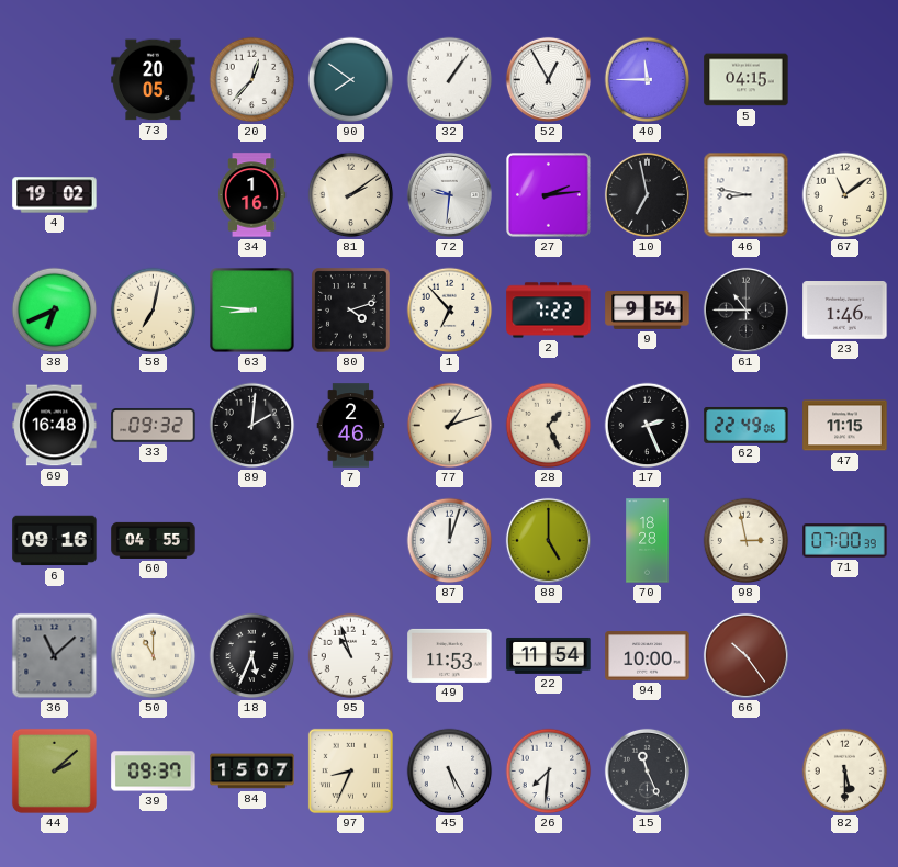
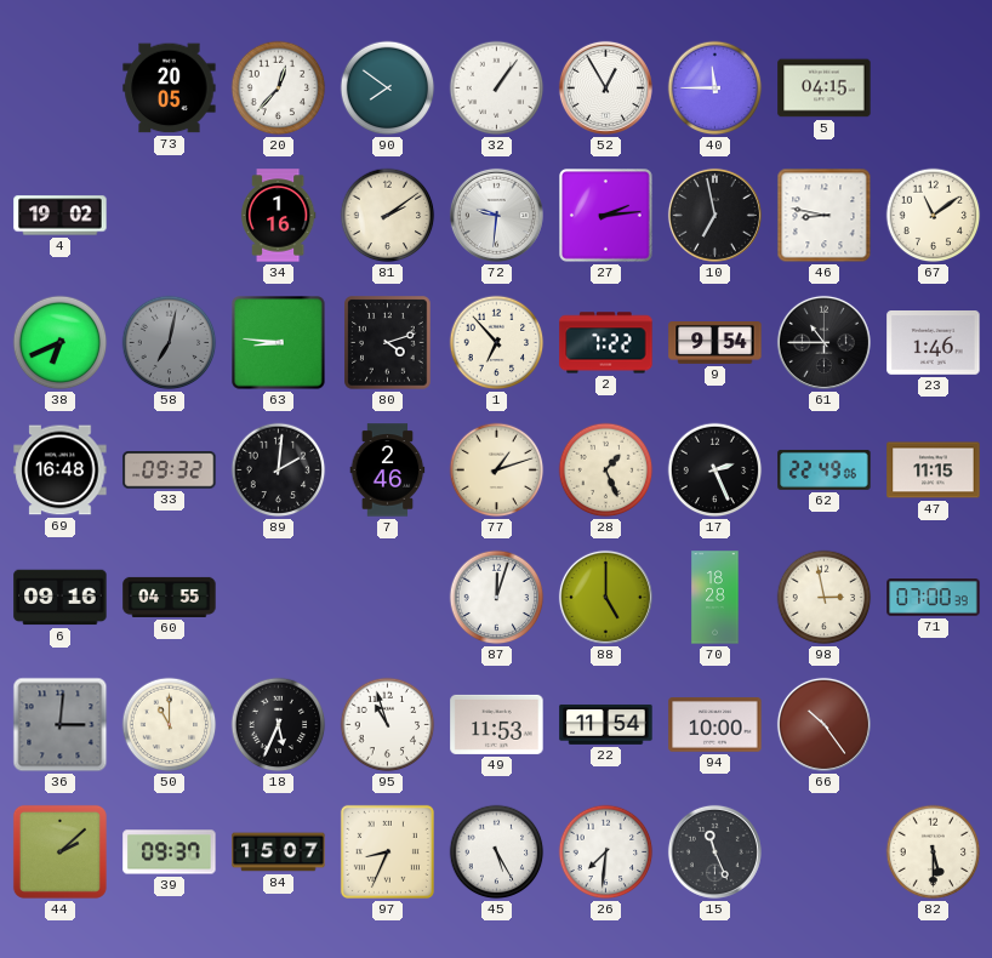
58 dial: cream -> grey (170, 343)
36: 11:08 -> 3:01 (61, 725)
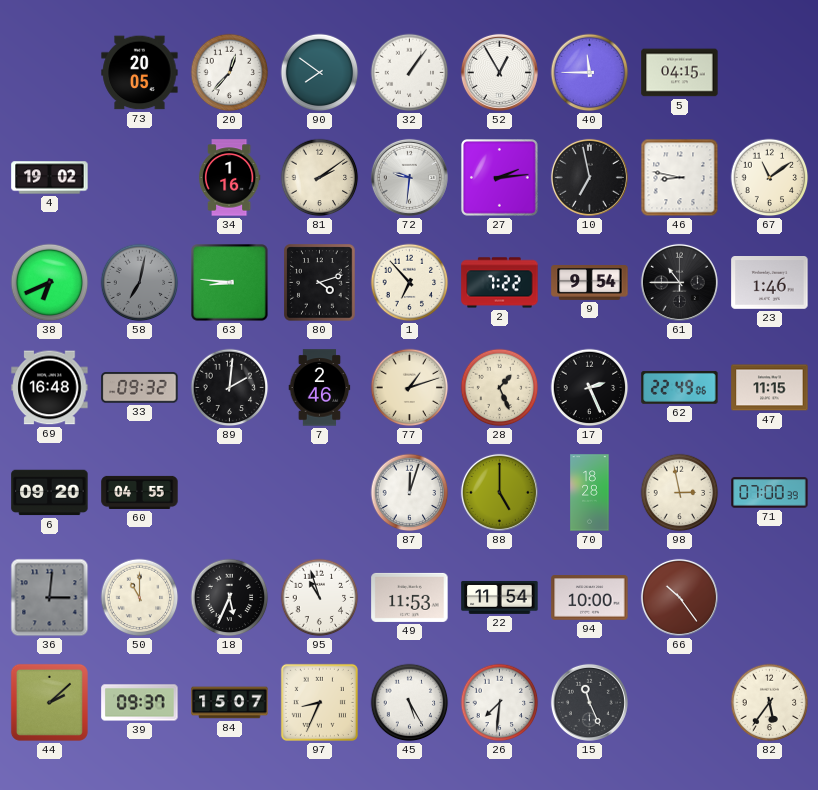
6: 09:16 -> 09:20 (50, 493)
82: 5:30 -> 5:36 (770, 703)
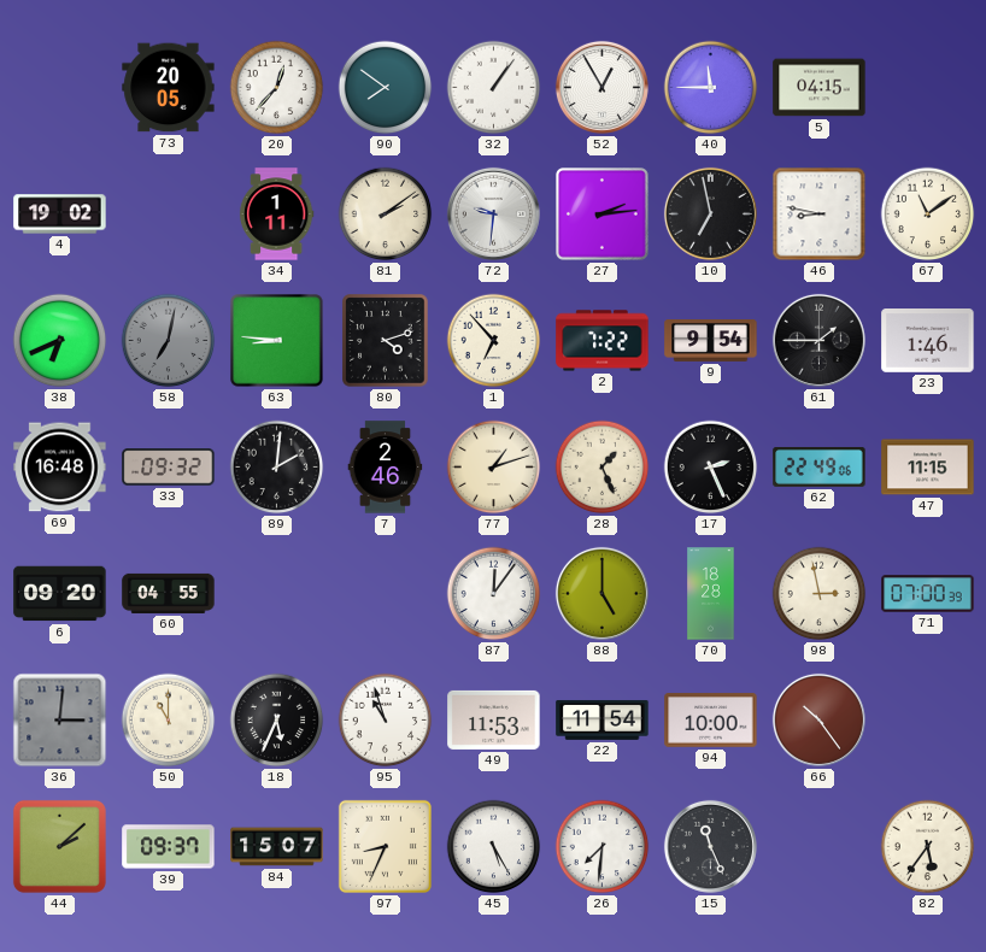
34: 1:16 -> 1:11 (276, 215)
61: 10:45 -> 1:45 (818, 340)
87: 12:03 -> 12:06 (494, 594)
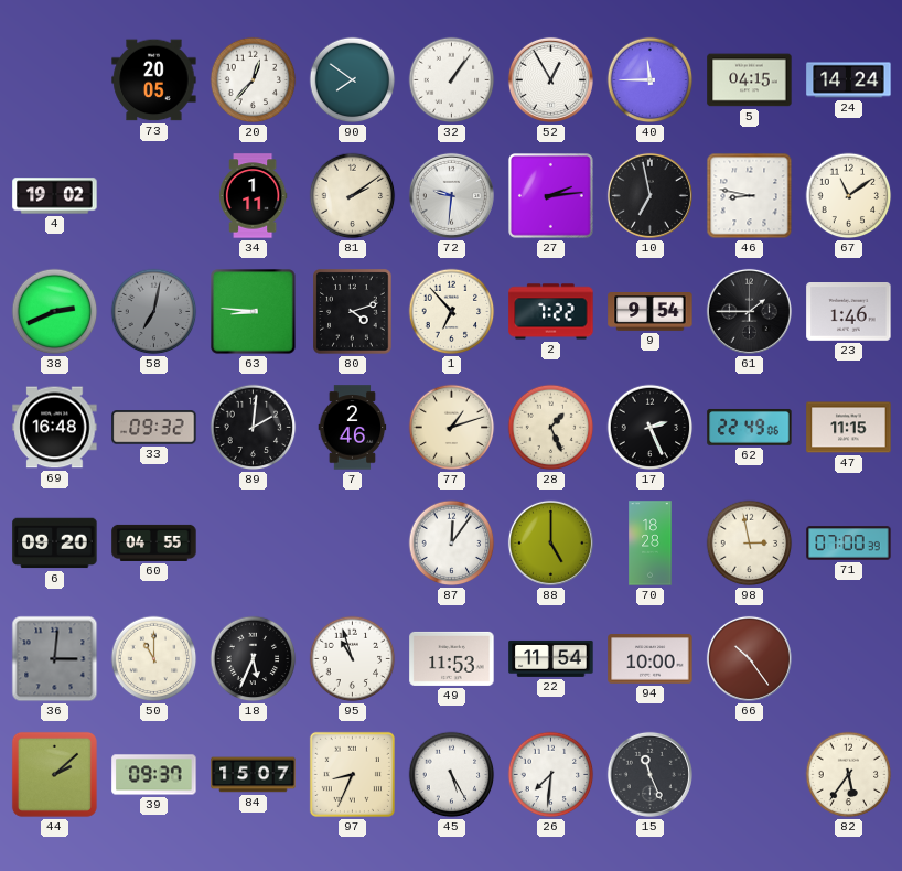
24: none -> 14:24 (849, 80)
38: 6:41 -> 2:41 (55, 312)
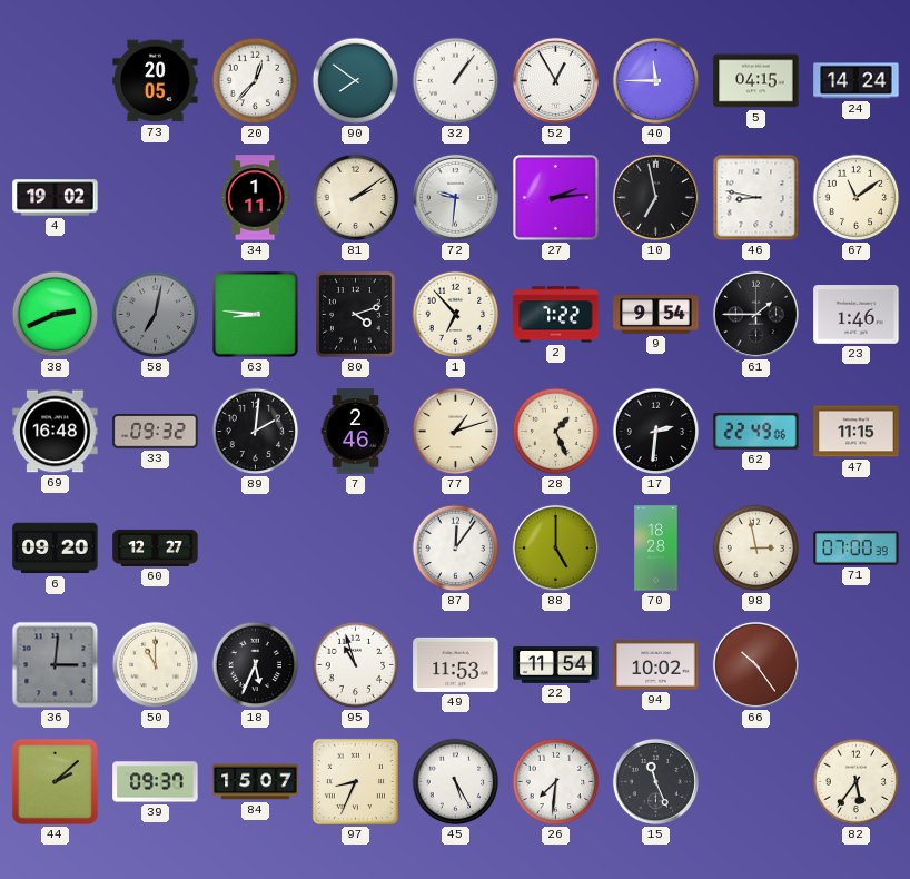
17: 2:26 -> 2:31 (656, 432)
60: 04:55 -> 12:27 (156, 547)
94: 10:00 -> 10:02 (656, 665)
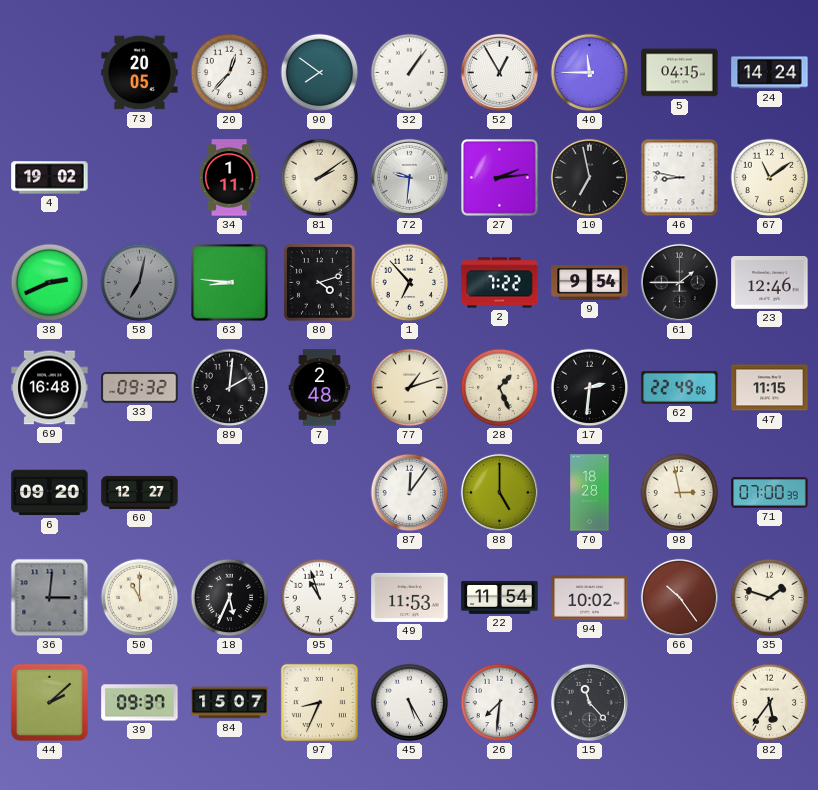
23: 1:46 -> 12:46 (770, 283)
7: 2:46 -> 2:48 (320, 388)
35: none -> 1:48 (770, 598)
15: 11:26 -> 11:23 (589, 702)
